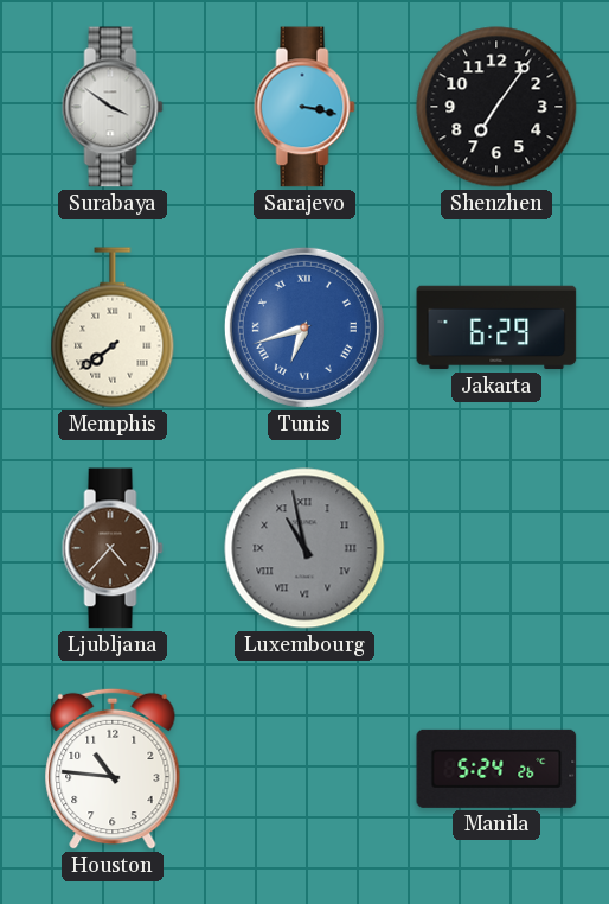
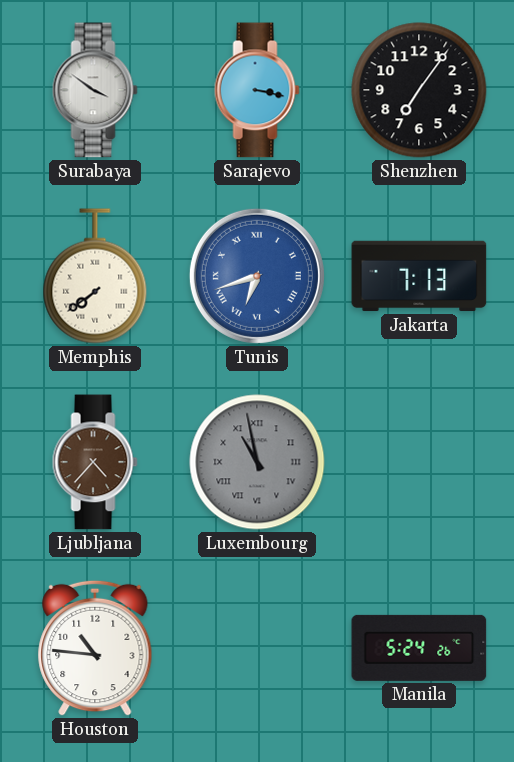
Jakarta: 6:29 -> 7:13 (419, 276)
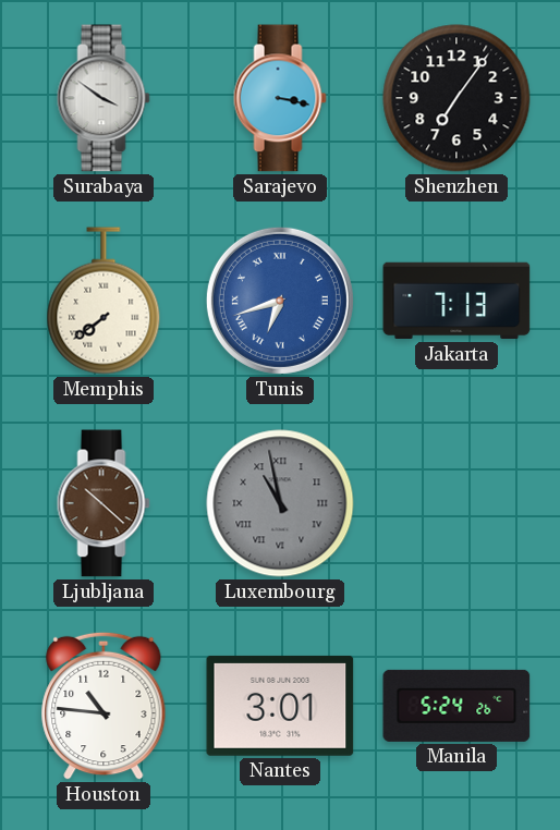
Ljubljana: 4:37 -> 10:22 (104, 503)
Nantes: none -> 3:01 (280, 706)
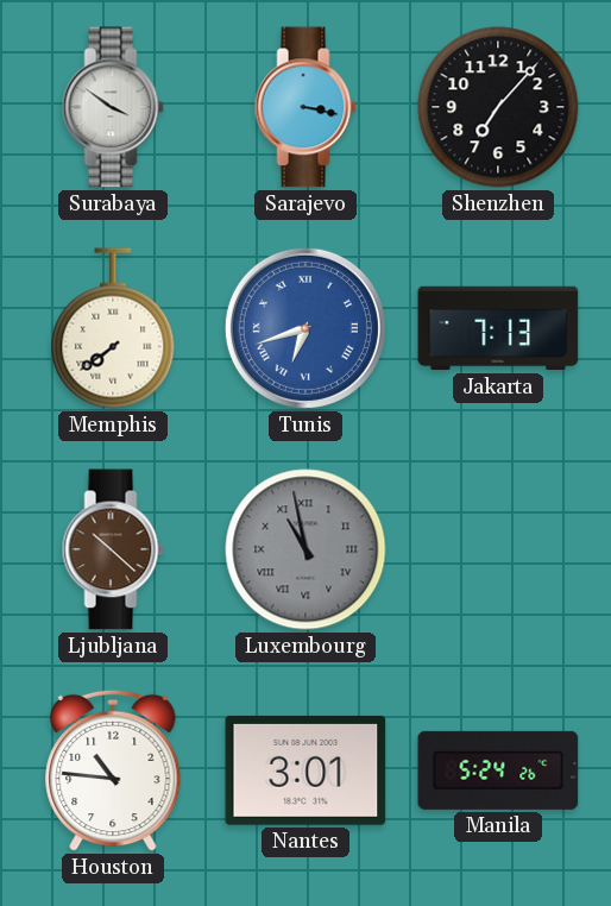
Shenzhen: 7:06 -> 7:07 (498, 107)
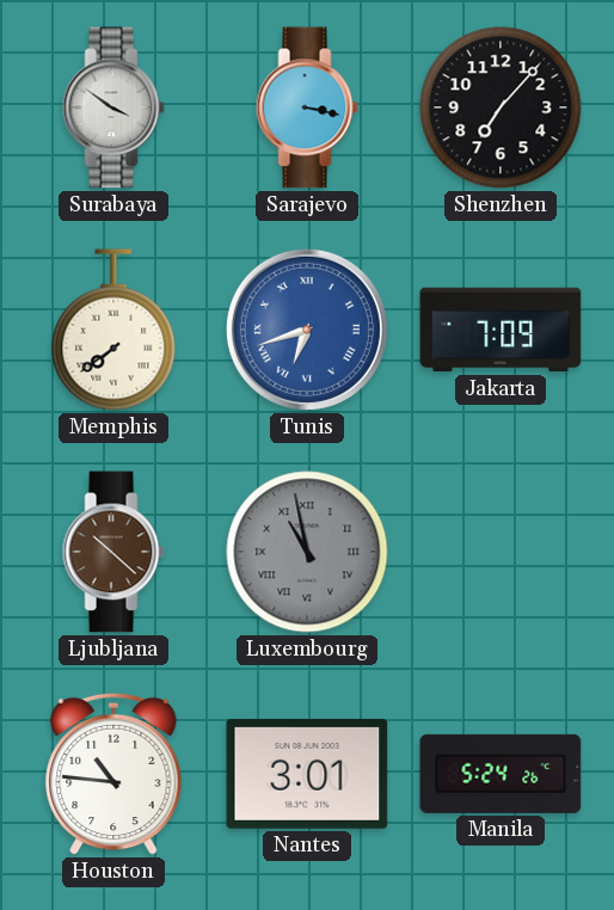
Jakarta: 7:13 -> 7:09 (501, 330)
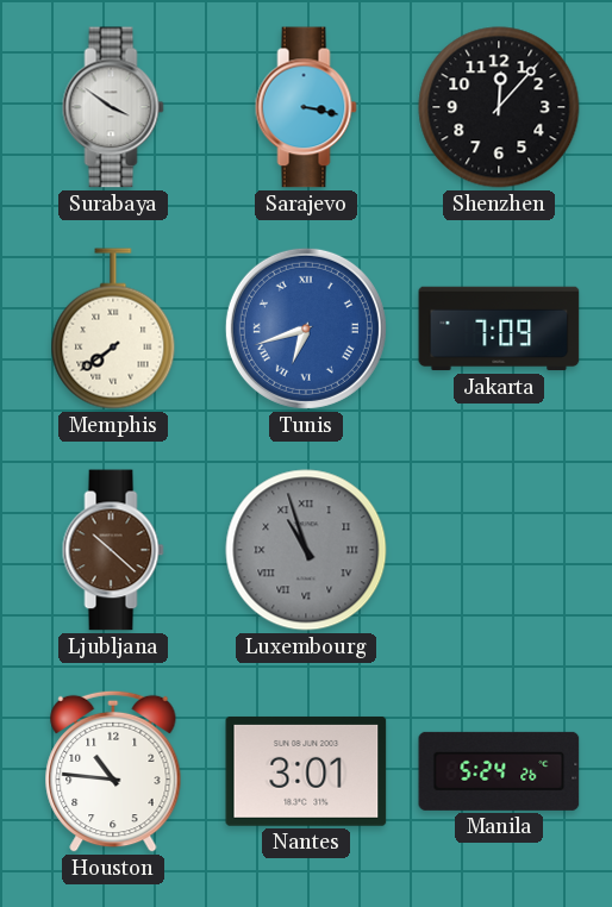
Shenzhen: 7:07 -> 12:07 (499, 107)
Luxembourg: 10:58 -> 10:57 (306, 550)
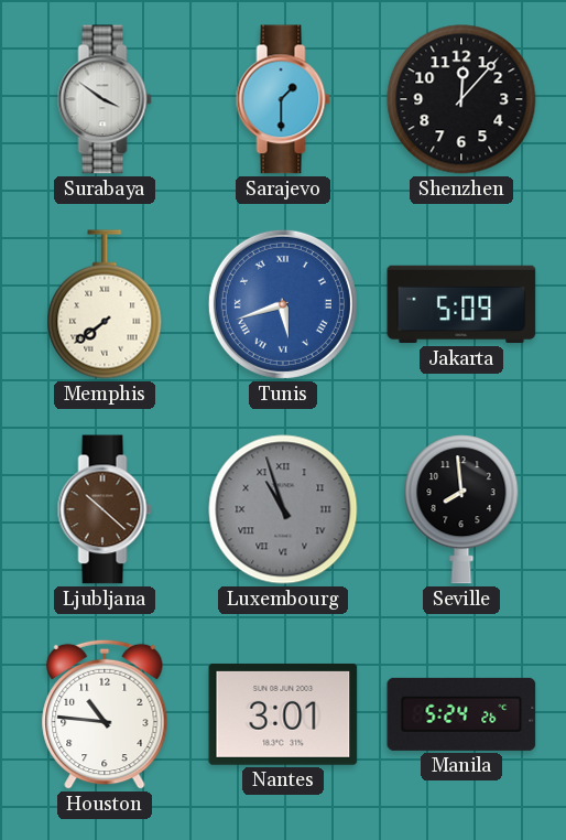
Sarajevo: 3:17 -> 1:30 (283, 99)
Tunis: 6:42 -> 5:42 (283, 304)
Jakarta: 7:09 -> 5:09 (461, 304)
Seville: none -> 7:59 (461, 509)
